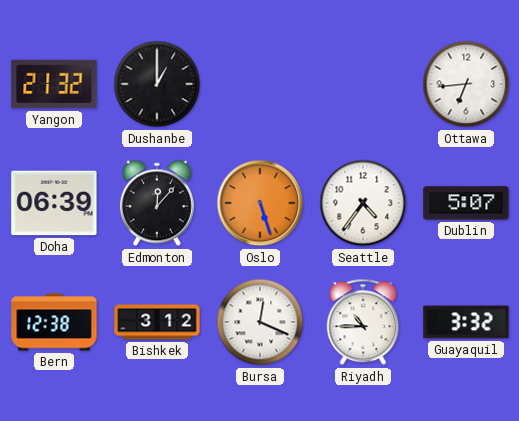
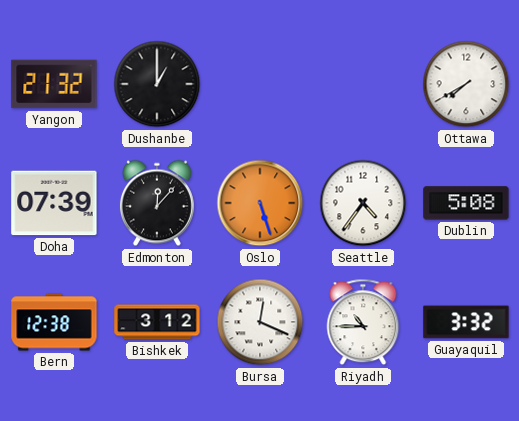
Ottawa: 6:44 -> 7:40 (466, 84)
Doha: 06:39 -> 07:39 (54, 203)
Dublin: 5:07 -> 5:08 (466, 203)
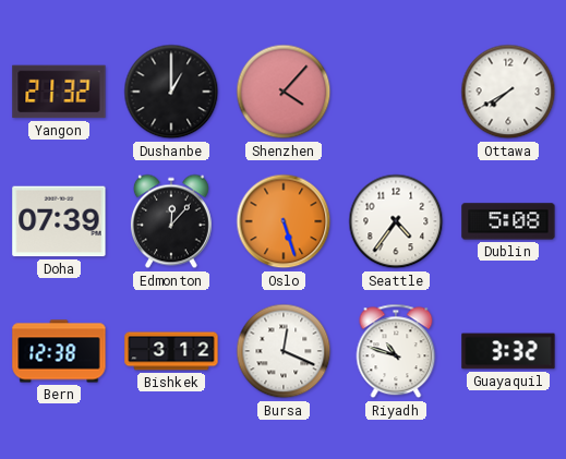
Shenzhen: none -> 4:07 (284, 92)
Riyadh: 10:45 -> 10:48 (396, 351)
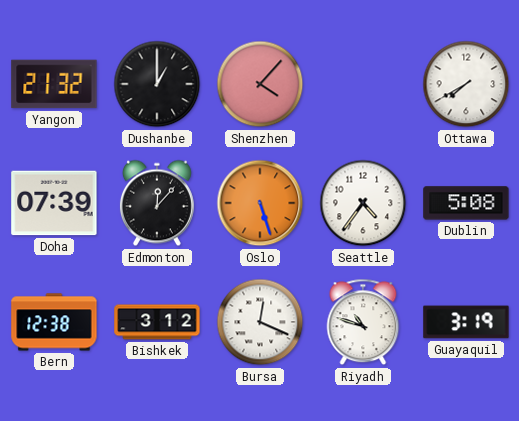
Guayaquil: 3:32 -> 3:19 (466, 322)
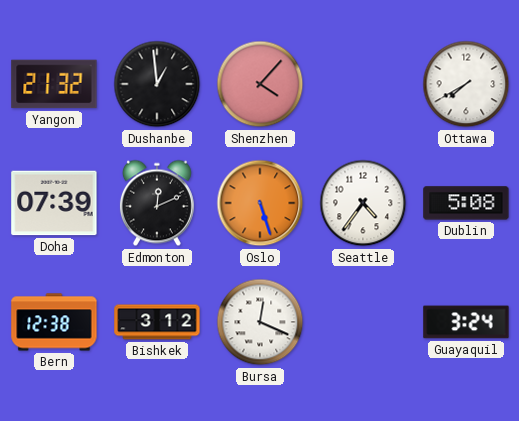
Dushanbe: 1:00 -> 12:59 (157, 84)
Edmonton: 12:07 -> 12:11 (157, 203)
Riyadh: 10:48 -> none (363, 322)
Guayaquil: 3:19 -> 3:24 (466, 322)
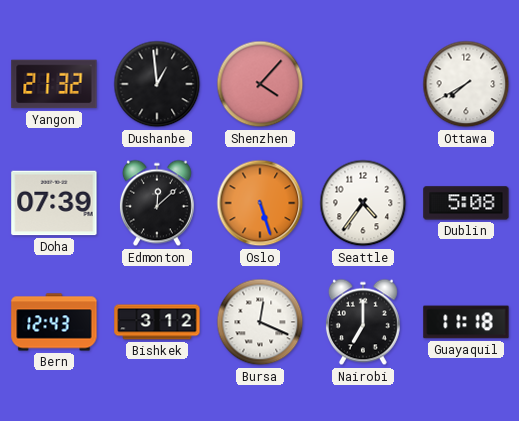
Edmonton: 12:11 -> 12:08 (157, 203)
Bern: 12:38 -> 12:43 (54, 322)
Nairobi: none -> 7:00 (363, 322)
Guayaquil: 3:24 -> 11:18 (466, 322)
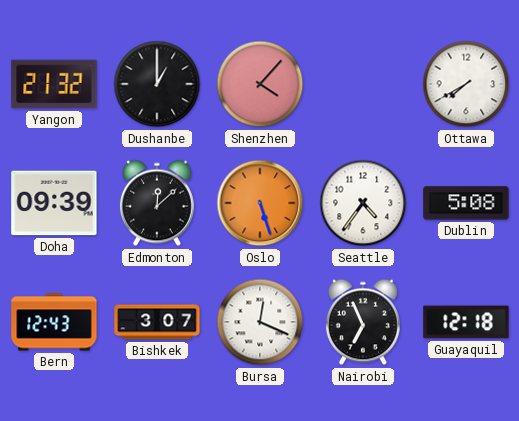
Dushanbe: 12:59 -> 1:00 (157, 84)
Doha: 07:39 -> 09:39 (54, 203)
Bishkek: 3:12 -> 3:07 (157, 322)
Nairobi: 7:00 -> 6:56 (363, 322)
Guayaquil: 11:18 -> 12:18 (466, 322)
